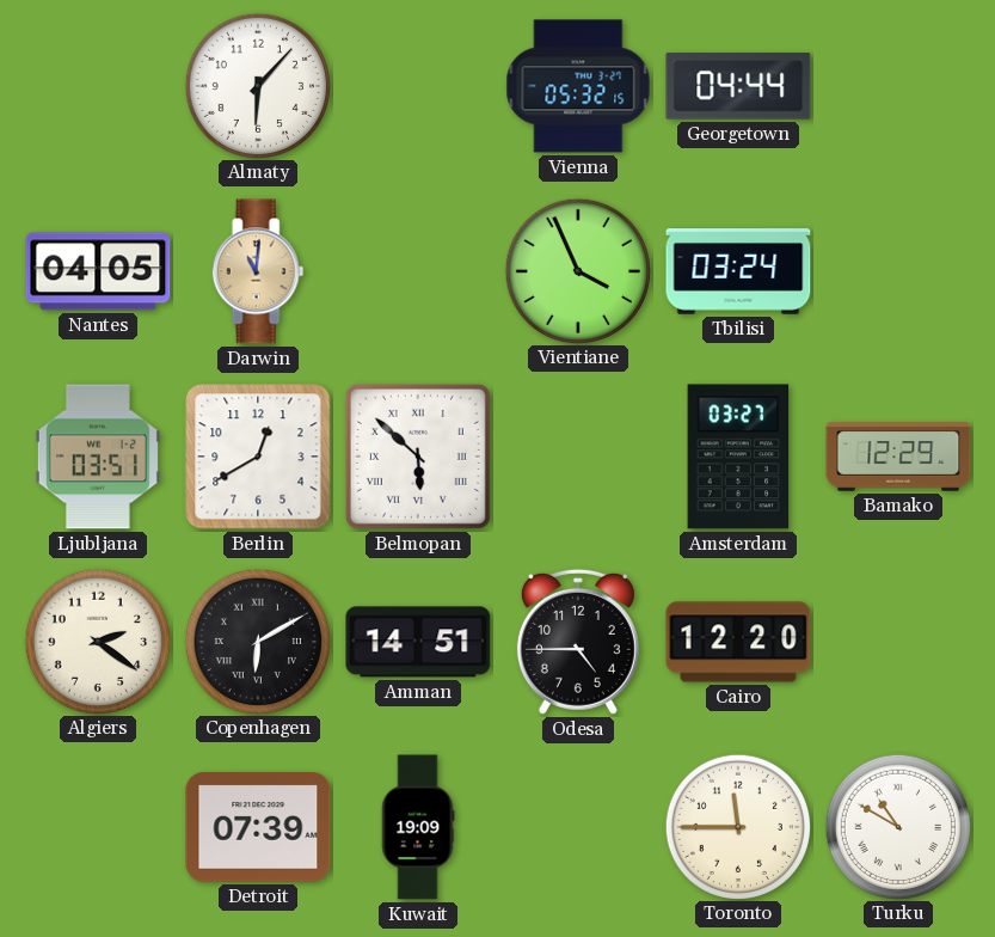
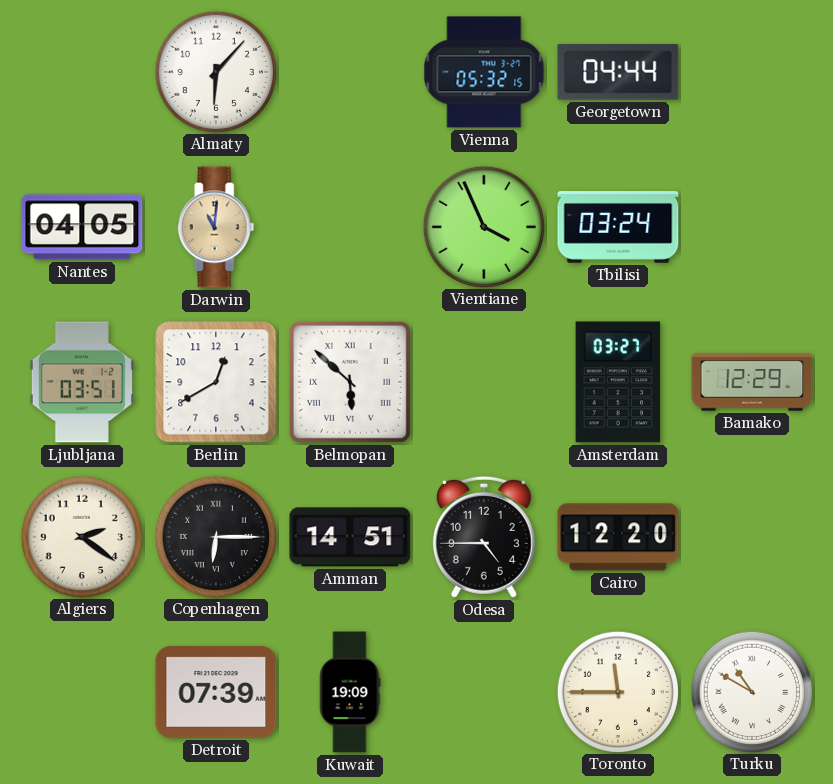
Copenhagen: 6:10 -> 6:15 (215, 536)
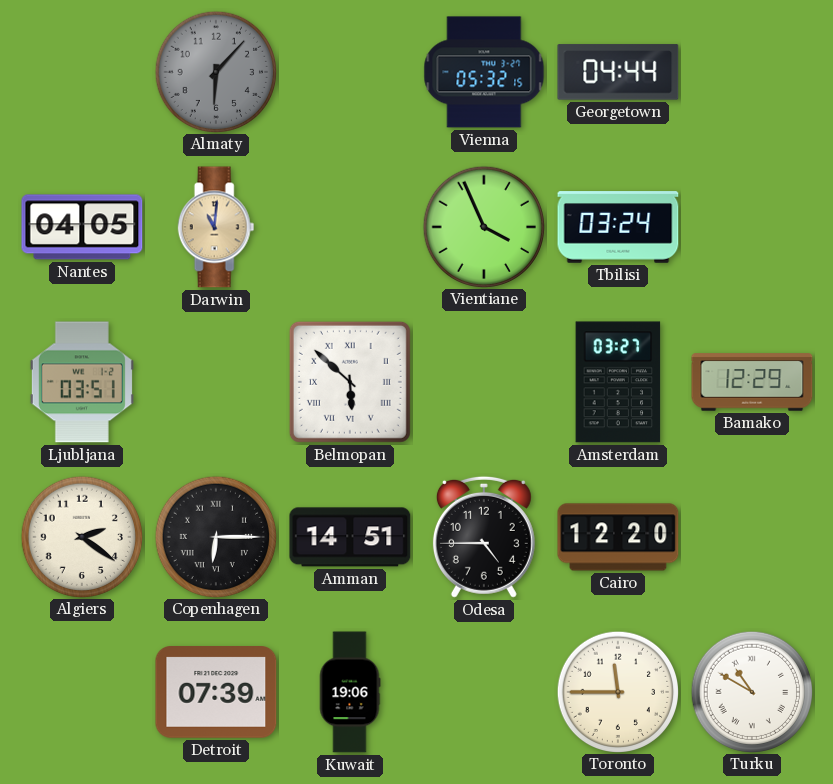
Almaty dial: white -> grey (215, 71)
Berlin: 12:40 -> none (216, 382)
Kuwait: 19:09 -> 19:06 (350, 692)
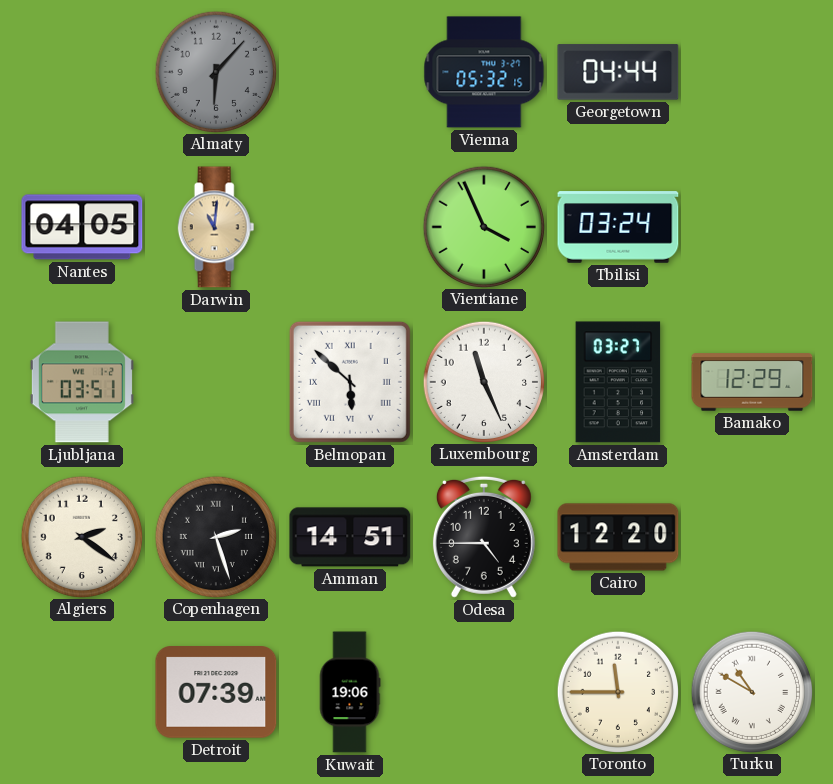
Luxembourg: none -> 11:26 (483, 381)
Copenhagen: 6:15 -> 2:27 (215, 536)
